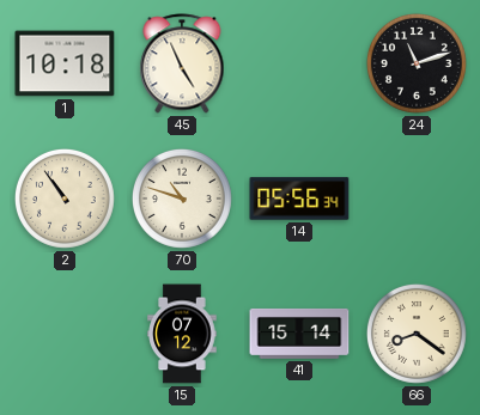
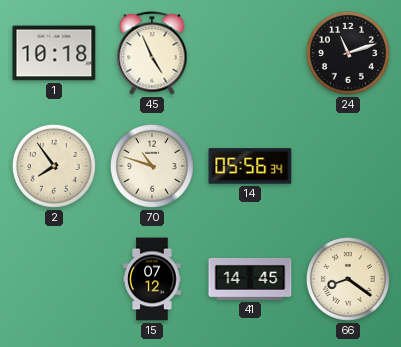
2: 10:54 -> 7:54 (54, 166)
41: 15:14 -> 14:45 (250, 279)
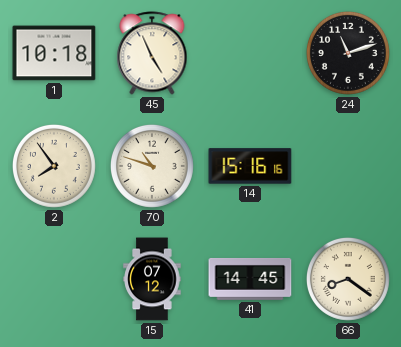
14: 05:56 -> 15:16 (250, 166)
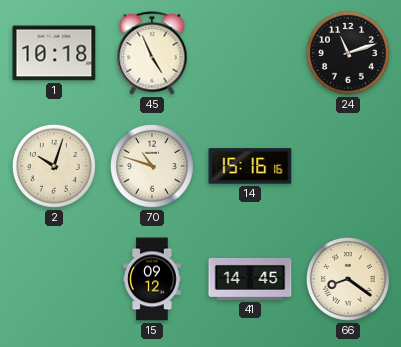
2: 7:54 -> 10:03 (54, 166)
15: 07:12 -> 09:12 (152, 279)
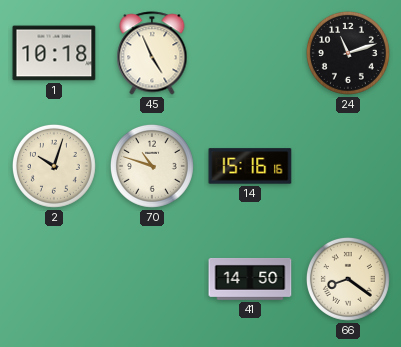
15: 09:12 -> none (152, 279)
41: 14:45 -> 14:50 (250, 279)
